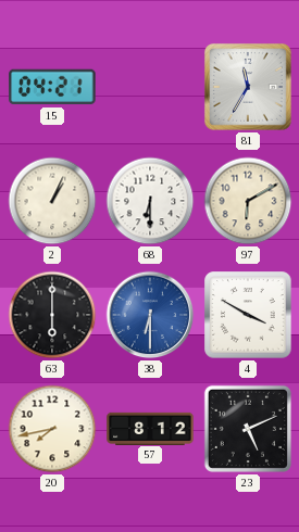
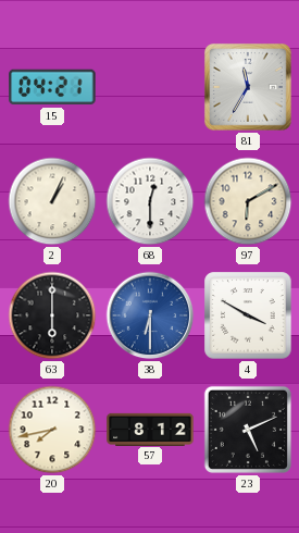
68: 6:30 -> 12:30 (150, 201)
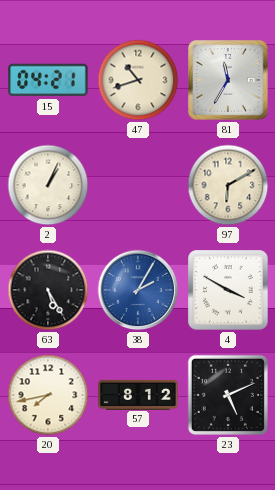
47: none -> 10:42 (138, 80)
68: 12:30 -> none (150, 201)
63: 6:00 -> 5:25 (48, 290)
38: 6:30 -> 2:05 (138, 290)
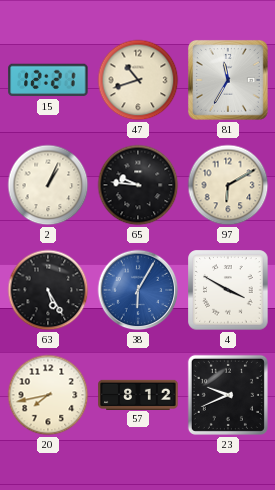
15: 04:21 -> 12:21 (48, 80)
65: none -> 9:46 (138, 185)
38: 2:05 -> 6:05 (138, 290)
23: 5:11 -> 9:41 (228, 395)
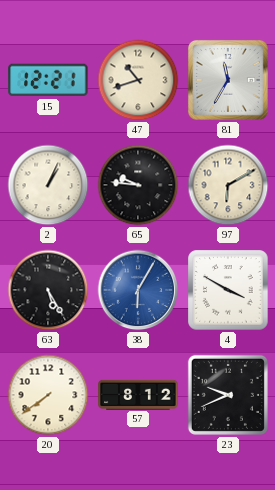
20: 7:43 -> 7:39 (48, 395)
